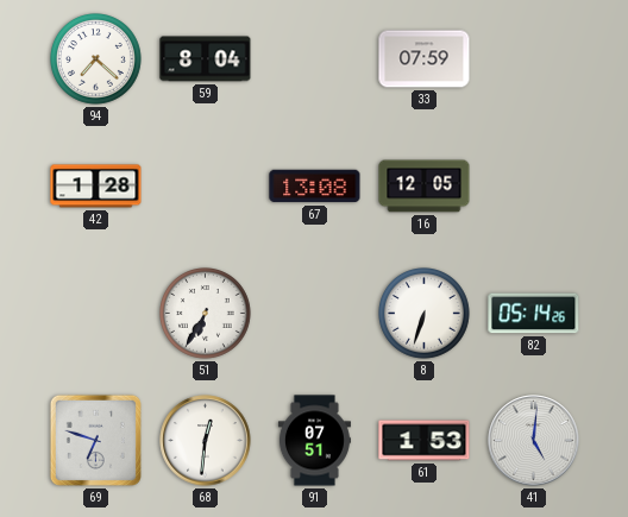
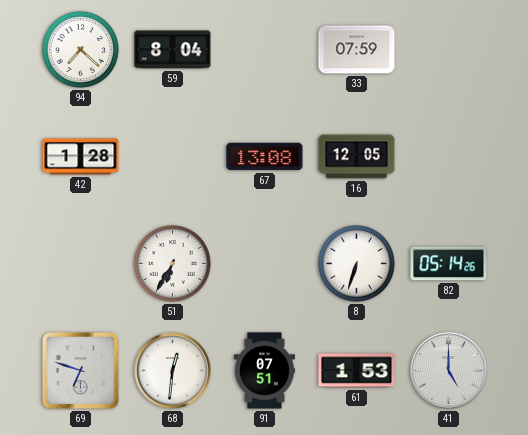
41: 5:01 -> 5:00 (449, 371)
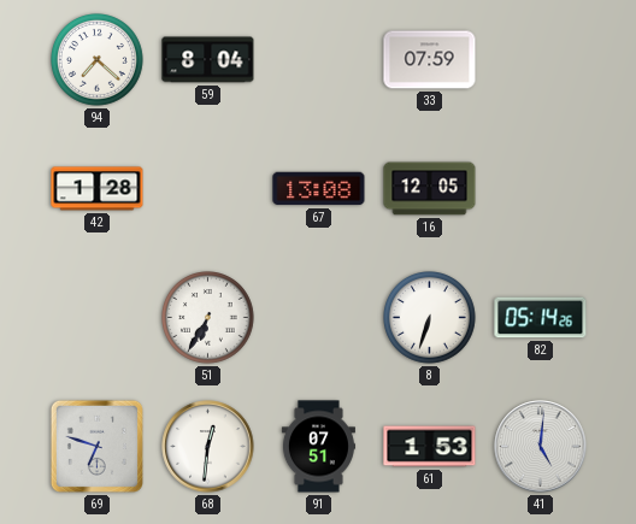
41: 5:00 -> 5:01 (541, 447)
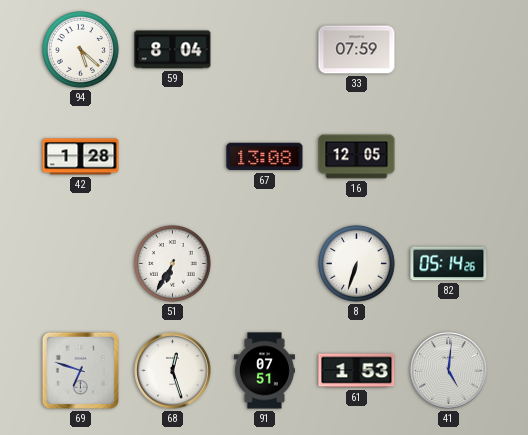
94: 7:22 -> 5:22 (81, 50)
68: 12:31 -> 12:27 (173, 371)
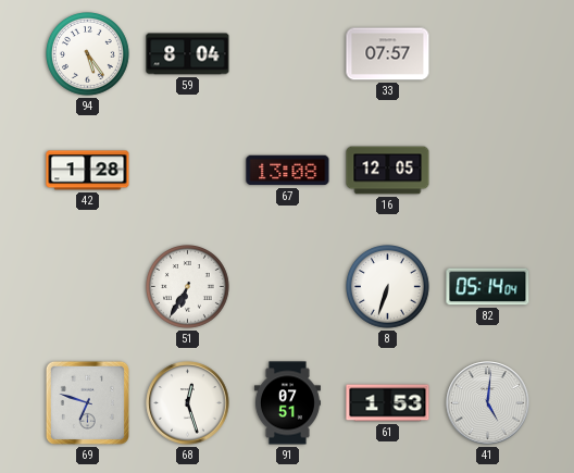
94: 5:22 -> 5:24 (88, 54)
33: 07:59 -> 07:57 (388, 54)
82: 05:14:26 -> 05:14:04 (488, 287)
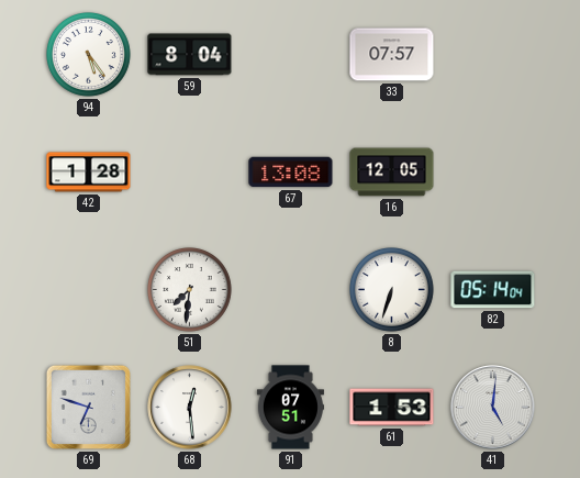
51: 6:35 -> 7:31 (190, 290)
68: 12:27 -> 12:29 (190, 408)
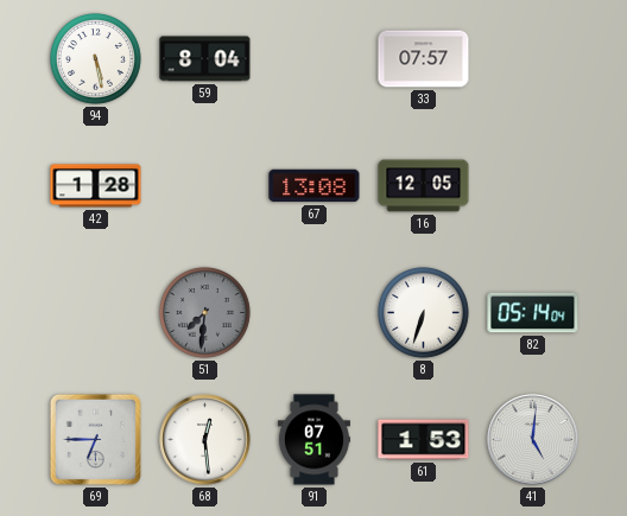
94: 5:24 -> 5:28 (96, 59)
51 dial: white -> grey (205, 313)
69: 6:48 -> 6:45 (95, 439)
